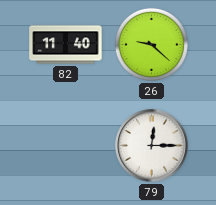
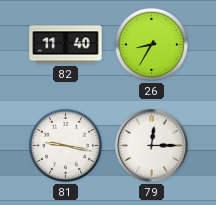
26: 9:22 -> 8:35 (151, 44)
81: none -> 9:17 (65, 145)
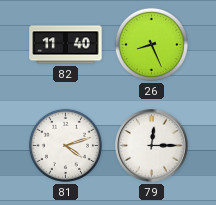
26: 8:35 -> 8:26 (151, 44)
81: 9:17 -> 4:12 (65, 145)
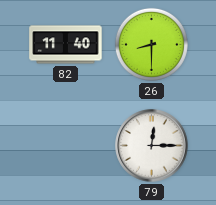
26: 8:26 -> 8:30 (151, 44)
81: 4:12 -> none (65, 145)
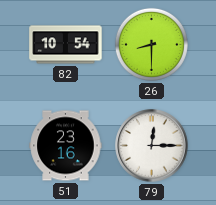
82: 11:40 -> 10:54 (66, 45)
51: none -> 23:16 (66, 146)
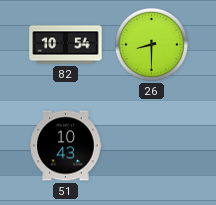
51: 23:16 -> 10:43 (66, 146)
79: 12:15 -> none (152, 146)
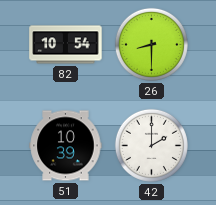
51: 10:43 -> 10:39 (66, 146)
42: none -> 2:00 (151, 145)
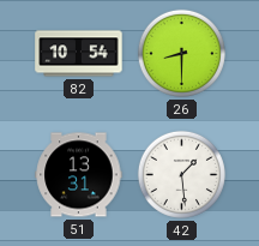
51: 10:39 -> 13:31 (79, 175)
42: 2:00 -> 1:29 (181, 174)
